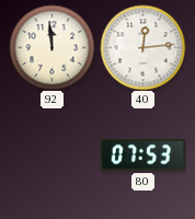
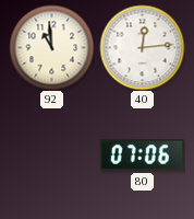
92: 11:59 -> 10:59 (51, 47)
80: 07:53 -> 07:06 (142, 155)
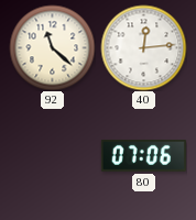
92: 10:59 -> 11:22 (52, 47)
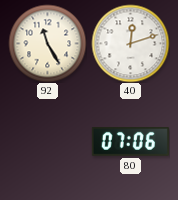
92: 11:22 -> 11:25 (47, 43)
40: 12:14 -> 12:12 (130, 43)
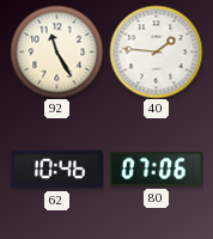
40: 12:12 -> 1:46 (156, 51)
62: none -> 10:46 (56, 170)
